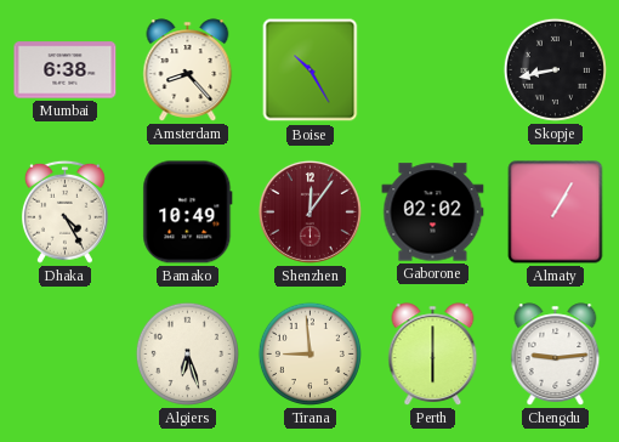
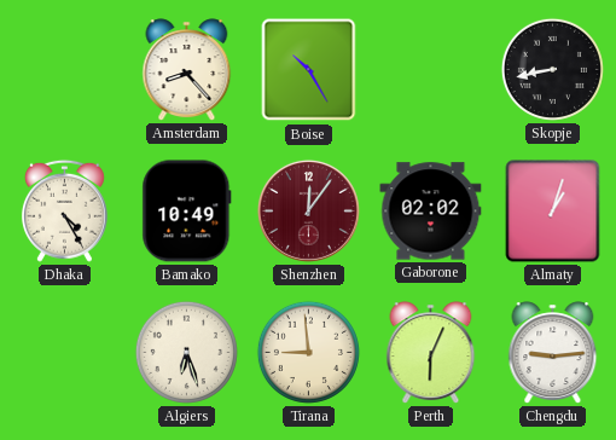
Mumbai: 6:38 -> none (66, 70)
Almaty: 1:05 -> 1:03 (553, 212)
Perth: 6:00 -> 6:04 (431, 353)
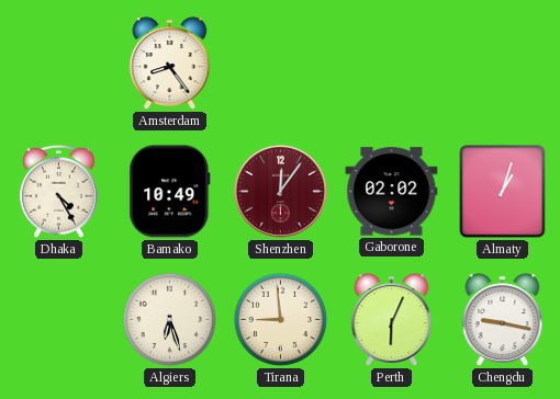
Amsterdam: 8:23 -> 8:24 (170, 64)
Boise: 10:25 -> none (309, 70)
Skopje: 8:43 -> none (552, 69)
Chengdu: 9:14 -> 9:17 (503, 320)
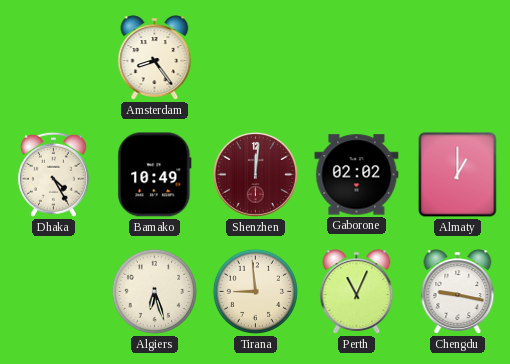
Shenzhen: 12:06 -> 12:01 (255, 174)
Almaty: 1:03 -> 1:00 (458, 175)
Perth: 6:04 -> 11:04 (357, 292)
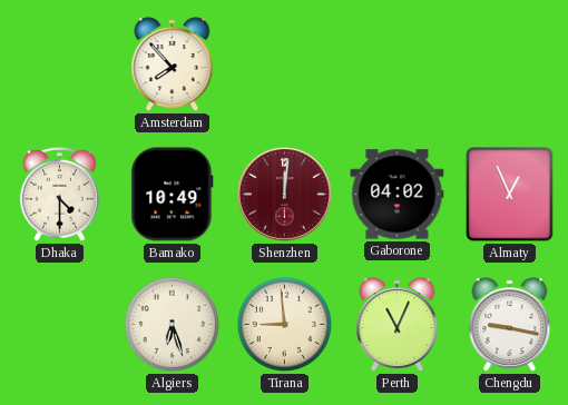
Amsterdam: 8:24 -> 7:53 (173, 65)
Dhaka: 4:25 -> 4:30 (59, 194)
Gaborone: 02:02 -> 04:02 (398, 195)
Almaty: 1:00 -> 12:56 (510, 195)
